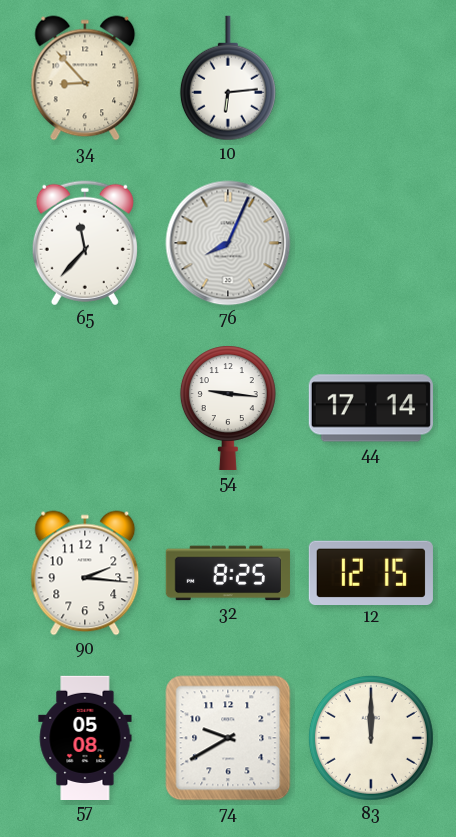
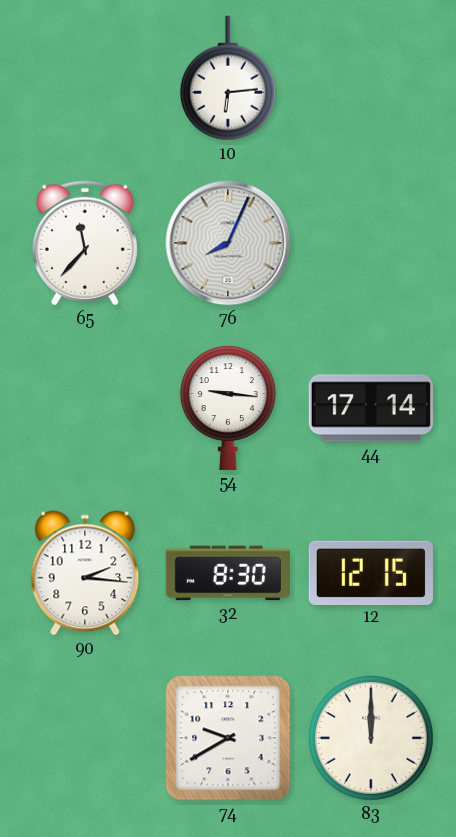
34: 8:53 -> none (85, 78)
32: 8:25 -> 8:30 (228, 573)
57: 05:08 -> none (85, 737)
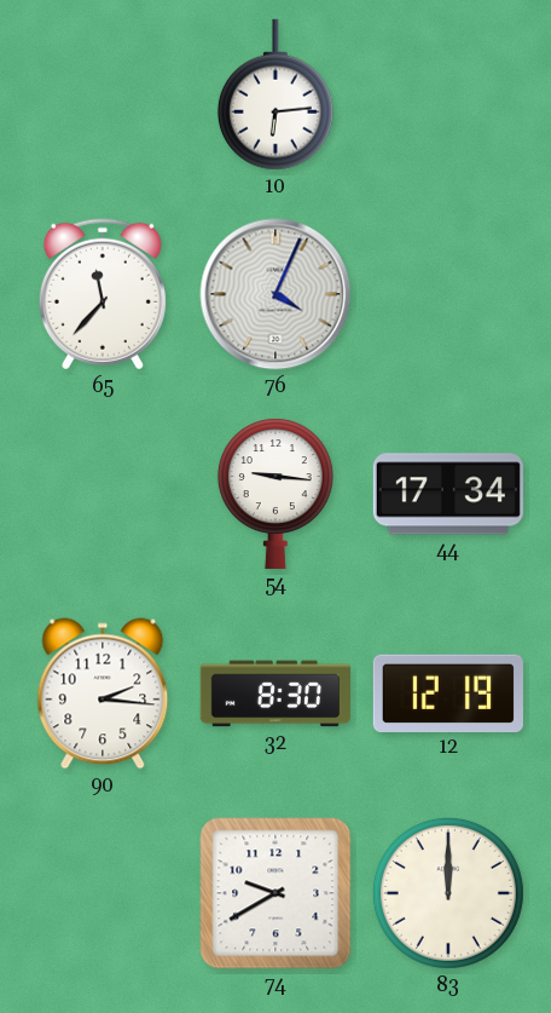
76: 8:04 -> 4:04 (275, 294)
44: 17:14 -> 17:34 (448, 494)
12: 12:15 -> 12:19 (448, 692)
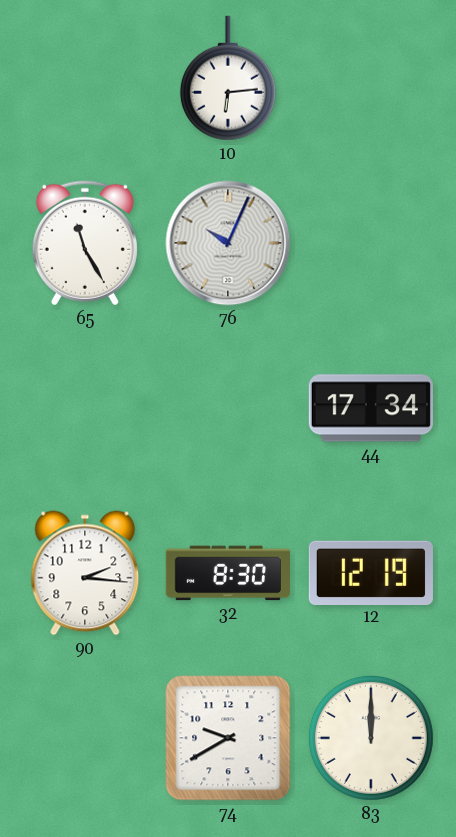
65: 11:37 -> 11:25 (85, 243)
76: 4:04 -> 10:04 (228, 243)
54: 9:16 -> none (275, 494)
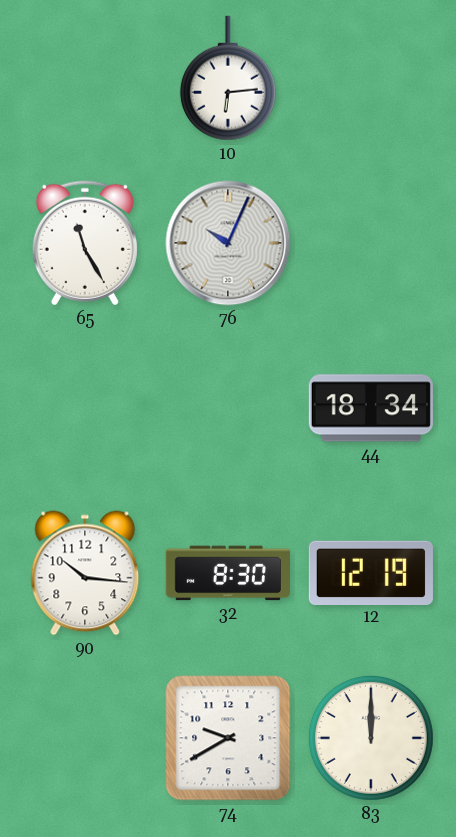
44: 17:34 -> 18:34 (371, 408)
90: 2:16 -> 10:16 (85, 573)
